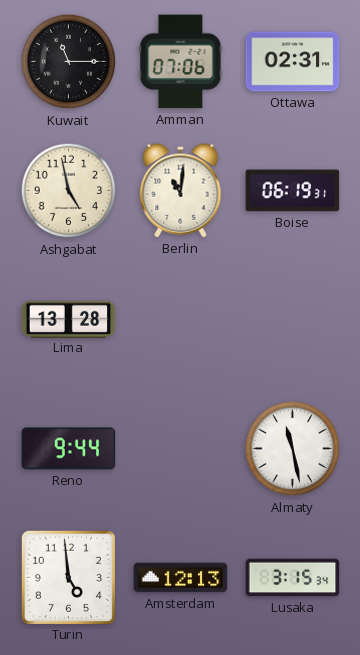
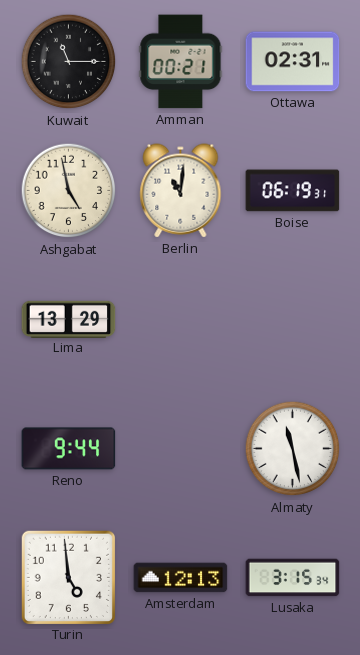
Amman: 07:06 -> 00:21 (181, 62)
Lima: 13:28 -> 13:29 (69, 319)
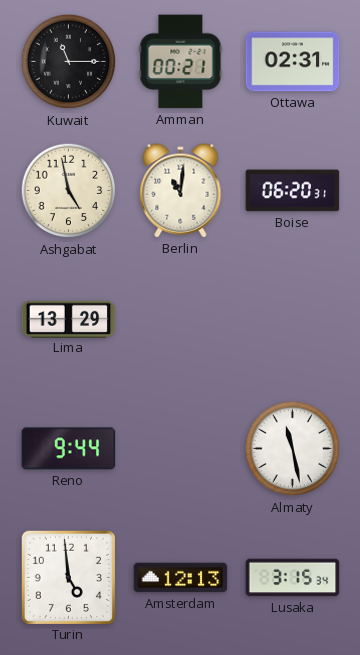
Boise: 06:19 -> 06:20 (293, 191)
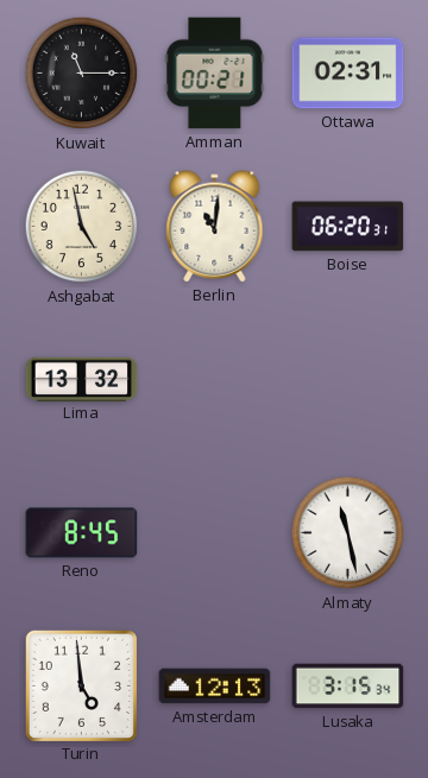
Lima: 13:29 -> 13:32 (82, 379)
Reno: 9:44 -> 8:45 (82, 533)
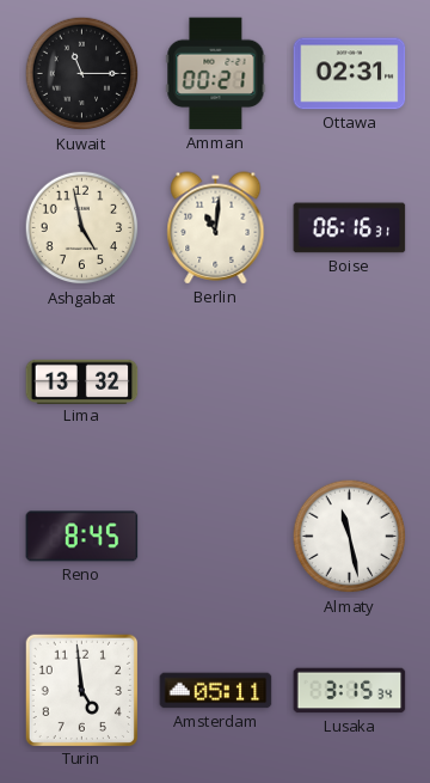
Boise: 06:20 -> 06:16 (350, 228)
Amsterdam: 12:13 -> 05:11 (216, 691)
